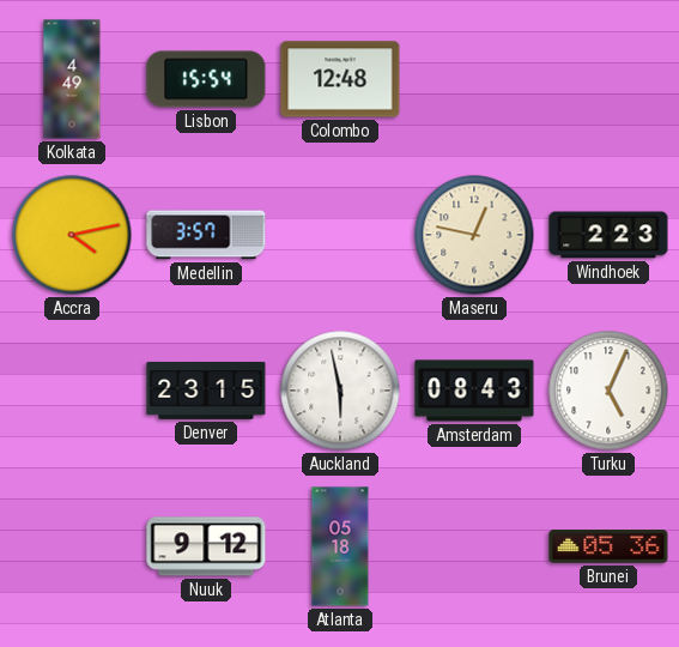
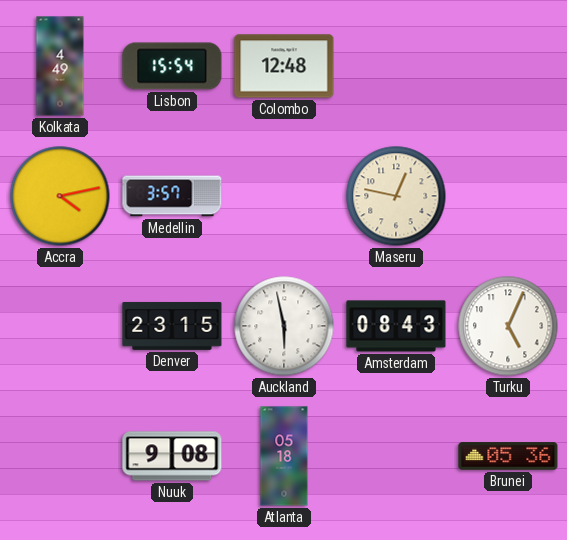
Windhoek: 2:23 -> none (608, 235)
Nuuk: 9:12 -> 9:08 (172, 456)
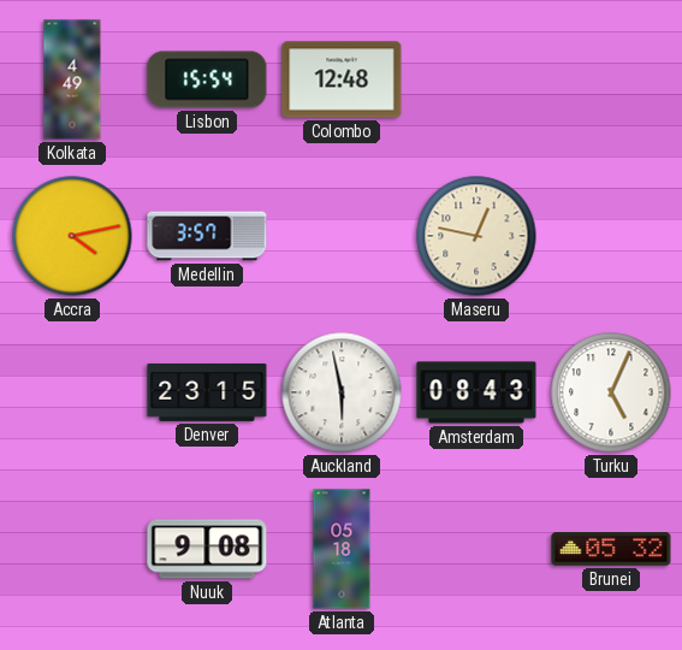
Brunei: 05:36 -> 05:32 (611, 549)
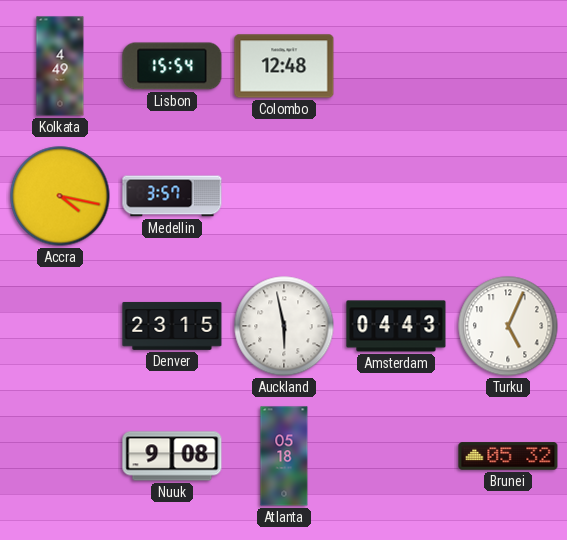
Accra: 4:13 -> 4:17 (60, 196)
Maseru: 12:47 -> none (476, 236)
Amsterdam: 08:43 -> 04:43 (396, 326)
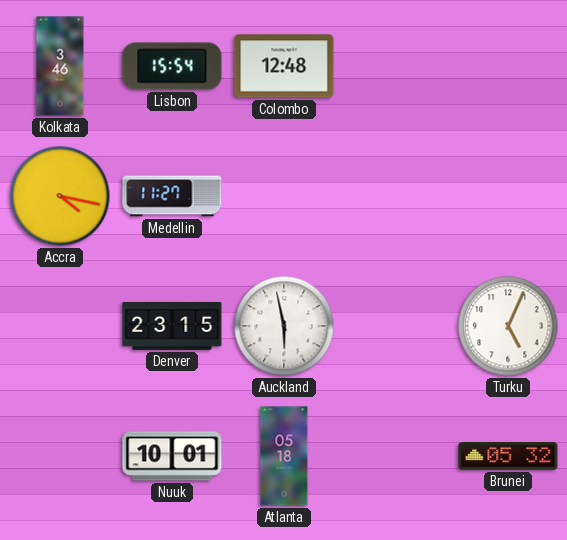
Kolkata: 4:49 -> 3:46 (60, 66)
Medellin: 3:57 -> 11:27 (172, 196)
Amsterdam: 04:43 -> none (396, 326)
Nuuk: 9:08 -> 10:01 (172, 456)
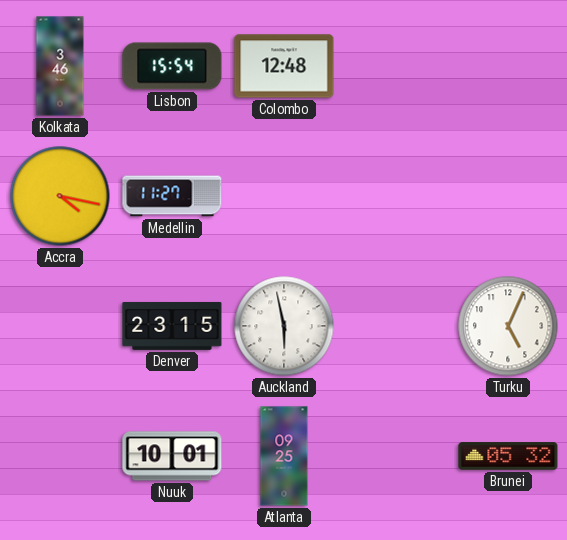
Atlanta: 05:18 -> 09:25 (284, 456)
